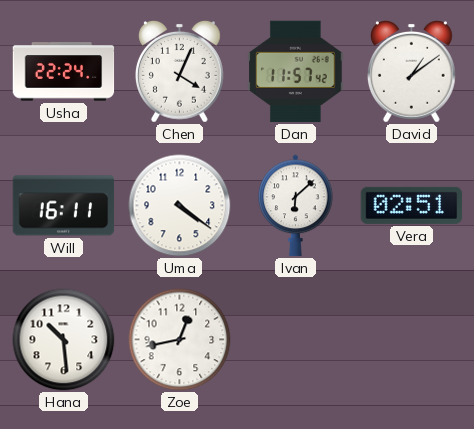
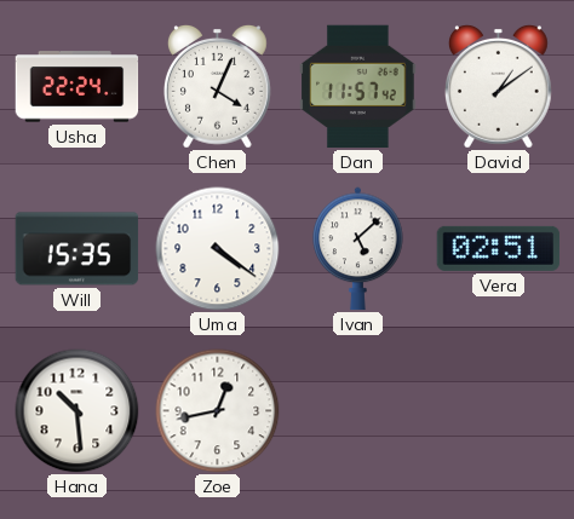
Will: 16:11 -> 15:35 (78, 249)
Ivan: 6:08 -> 5:08 (358, 249)
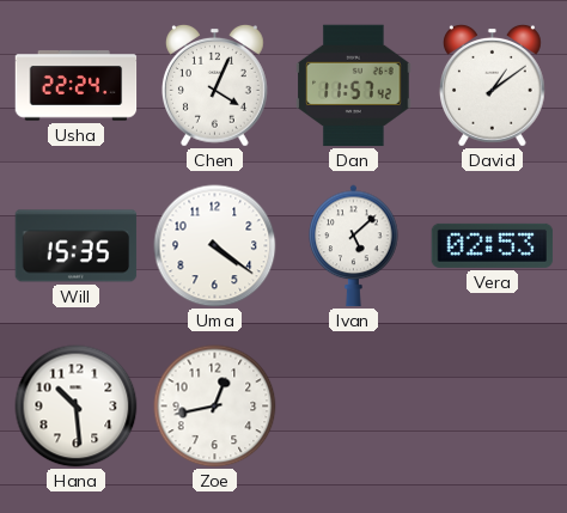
Vera: 02:51 -> 02:53 (493, 245)
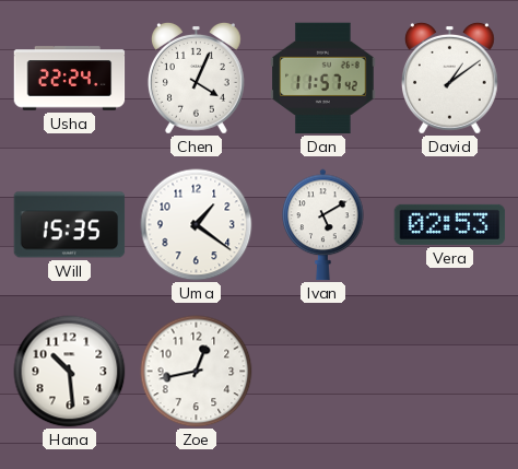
Uma: 4:21 -> 1:21 (197, 225)
Ivan: 5:08 -> 5:10 (323, 225)
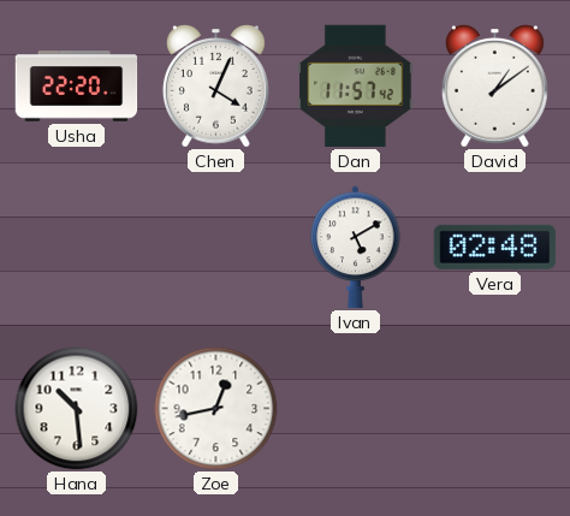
Usha: 22:24 -> 22:20 (77, 87)
Will: 15:35 -> none (70, 225)
Uma: 1:21 -> none (197, 225)
Vera: 02:53 -> 02:48 (495, 247)
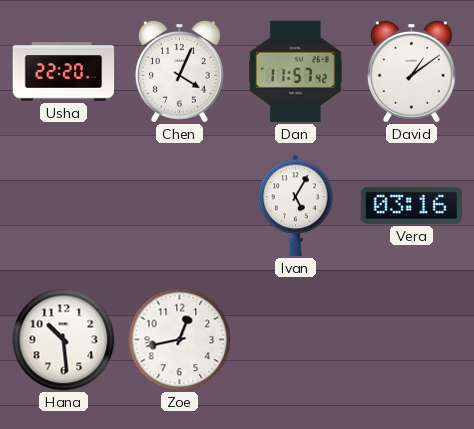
Ivan: 5:10 -> 5:05 (296, 206)
Vera: 02:48 -> 03:16 (412, 205)
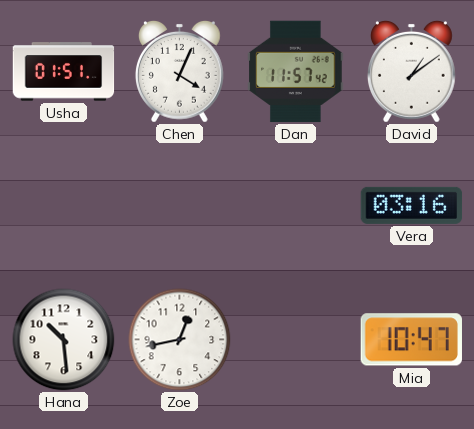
Usha: 22:20 -> 01:51 (64, 72)
Ivan: 5:05 -> none (296, 206)
Mia: none -> 10:47 (411, 340)
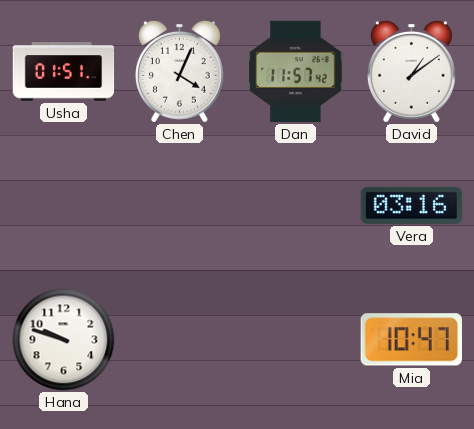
Hana: 10:29 -> 9:48 (64, 340)
Zoe: 12:43 -> none (180, 340)
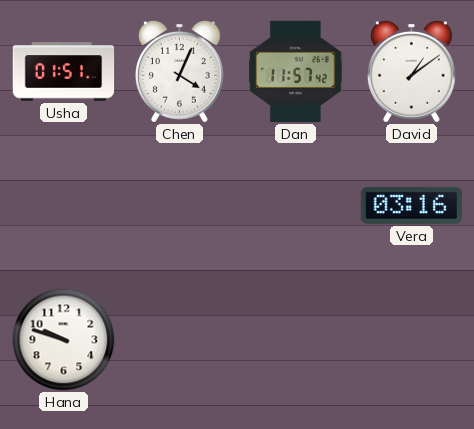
Mia: 10:47 -> none (411, 340)
